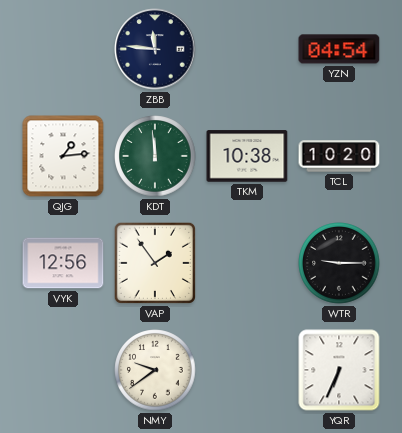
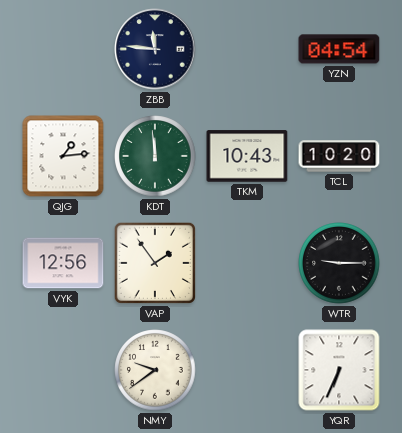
TKM: 10:38 -> 10:43 (247, 156)
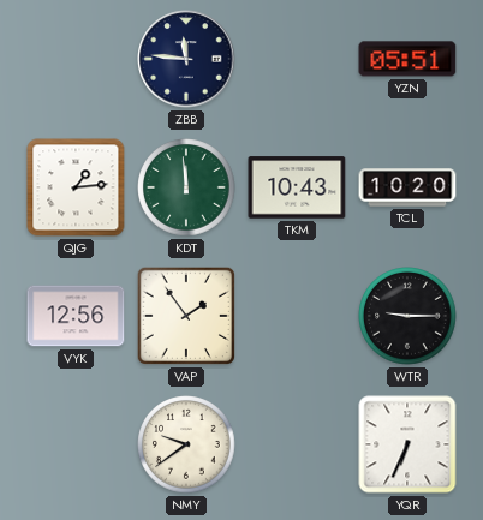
YZN: 04:54 -> 05:51 (407, 59)
